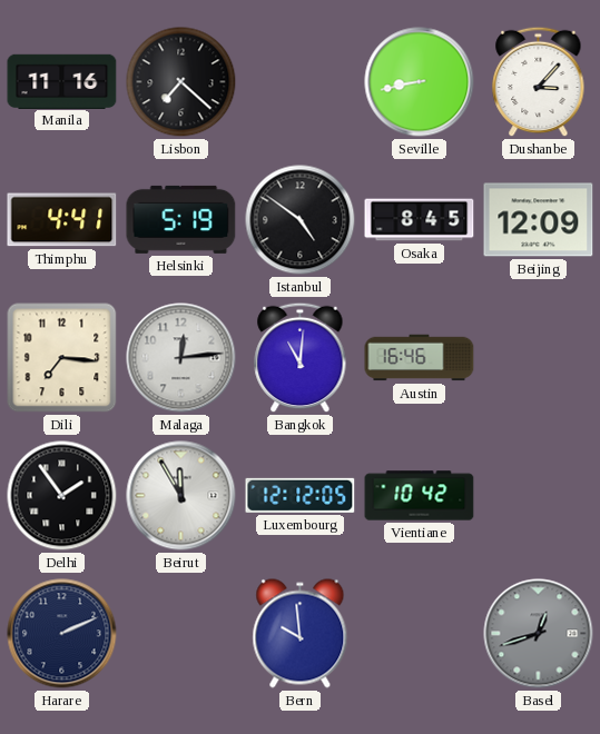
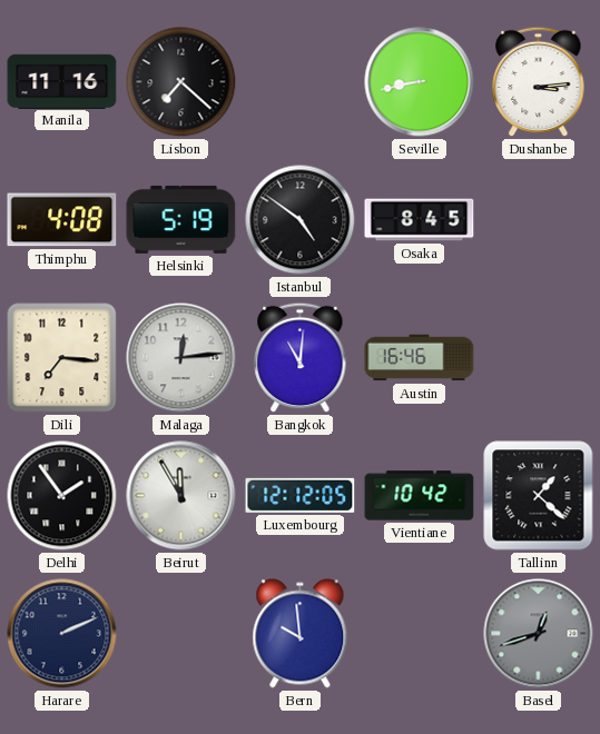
Dushanbe: 3:07 -> 3:14 (539, 82)
Thimphu: 4:41 -> 4:08 (62, 220)
Beijing: 12:09 -> none (539, 220)
Tallinn: none -> 1:22 (539, 496)
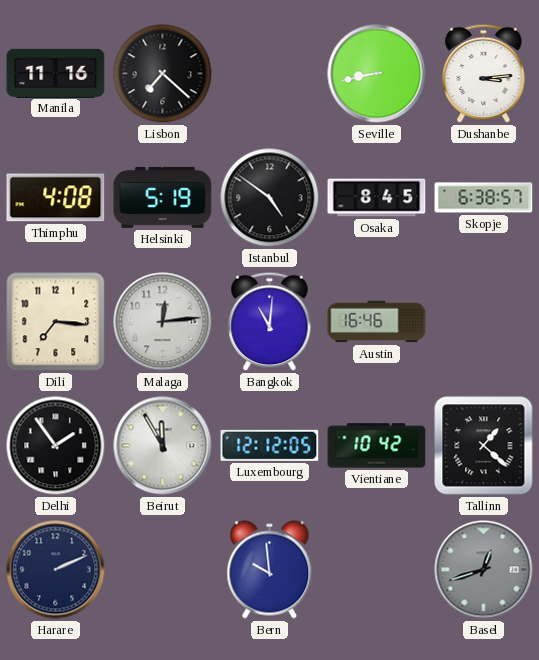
Skopje: none -> 6:38 (484, 198)
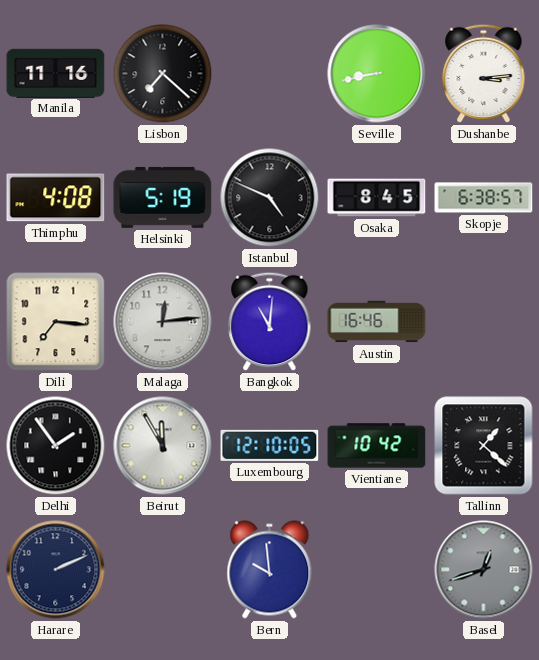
Istanbul: 4:51 -> 4:49 (270, 198)
Luxembourg: 12:12 -> 12:10 (270, 445)
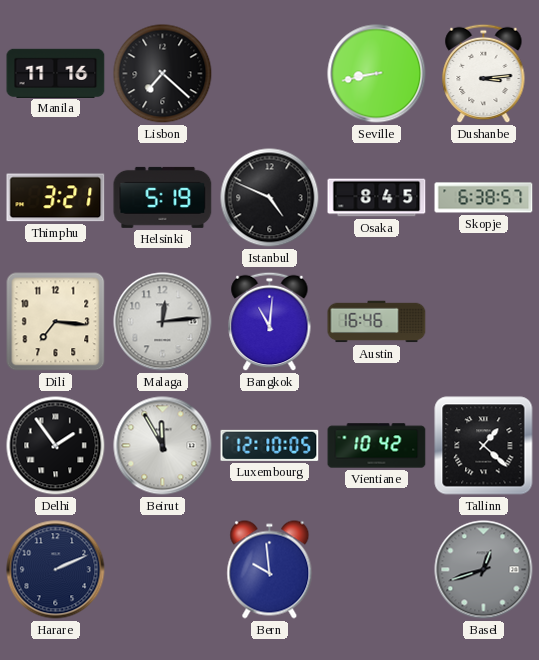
Thimphu: 4:08 -> 3:21 (56, 198)
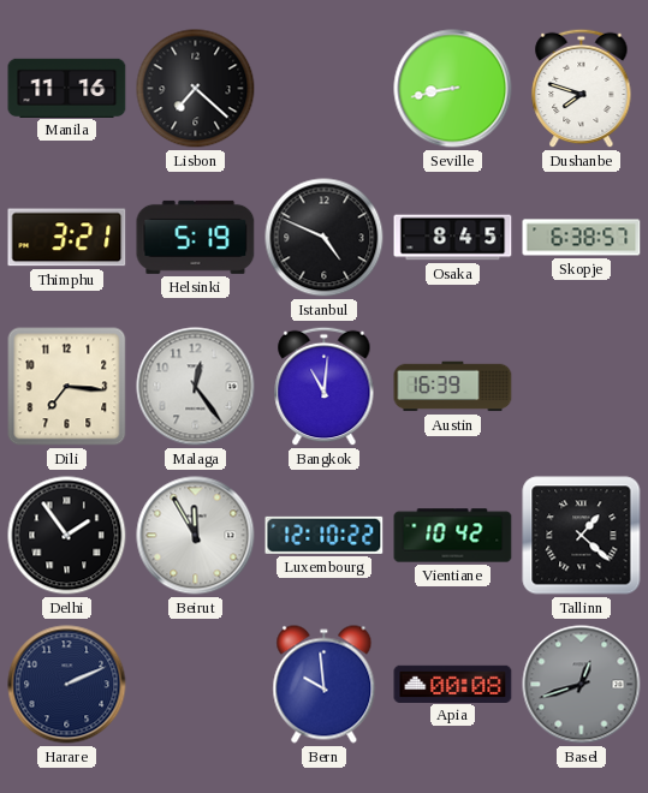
Dushanbe: 3:14 -> 7:48 (582, 89)
Malaga: 12:14 -> 12:24 (196, 387)
Austin: 16:46 -> 16:39 (453, 387)
Luxembourg: 12:10:05 -> 12:10:22 (325, 535)
Apia: none -> 00:08 (453, 684)
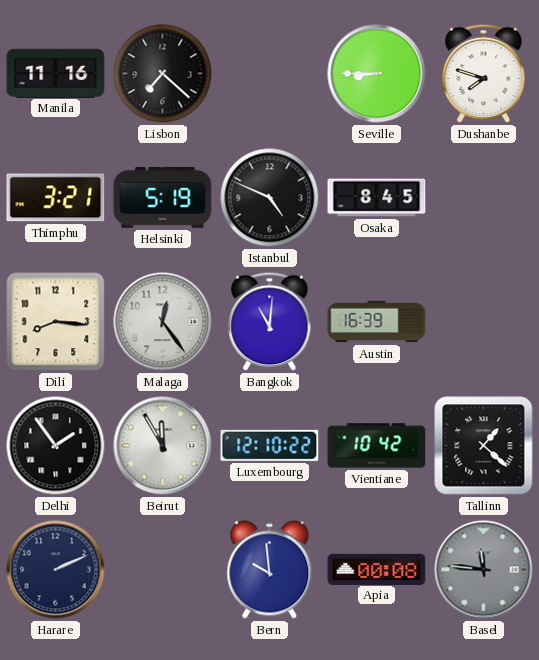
Seville: 8:43 -> 8:45 (377, 74)
Skopje: 6:38 -> none (582, 238)
Dili: 7:16 -> 8:16 (56, 322)
Basel: 12:42 -> 11:46 (484, 570)
